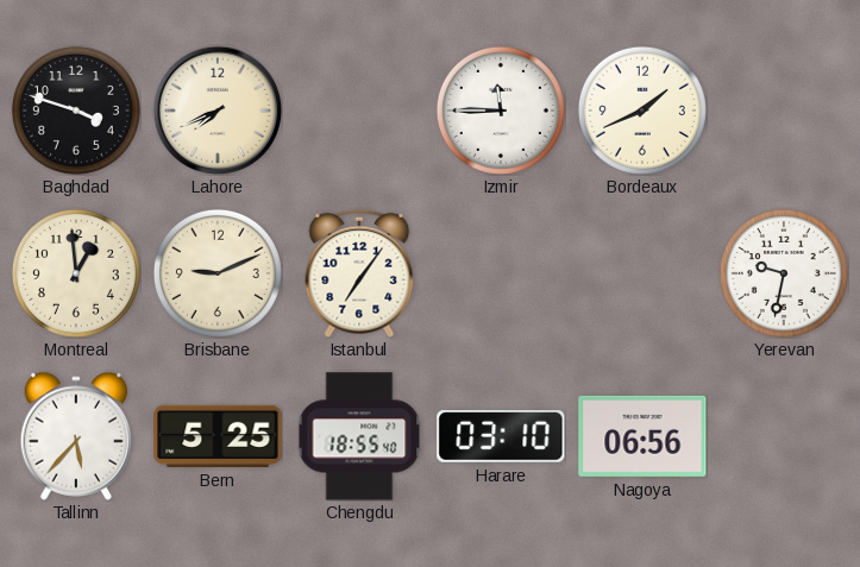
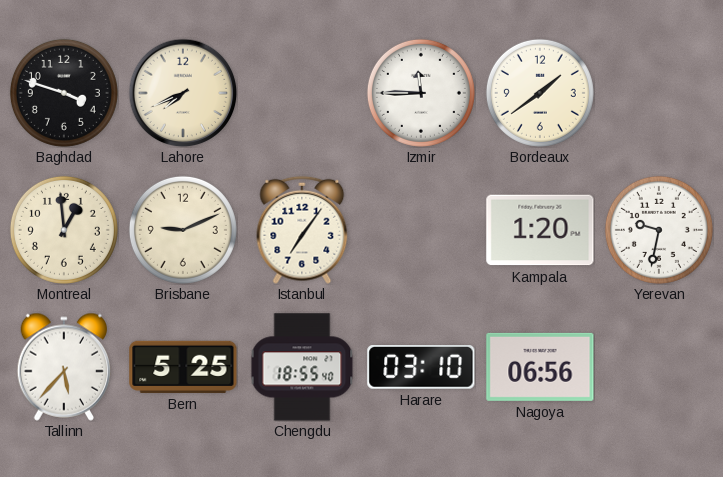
Bordeaux: 1:41 -> 1:39 (540, 93)
Kampala: none -> 1:20 (540, 230)
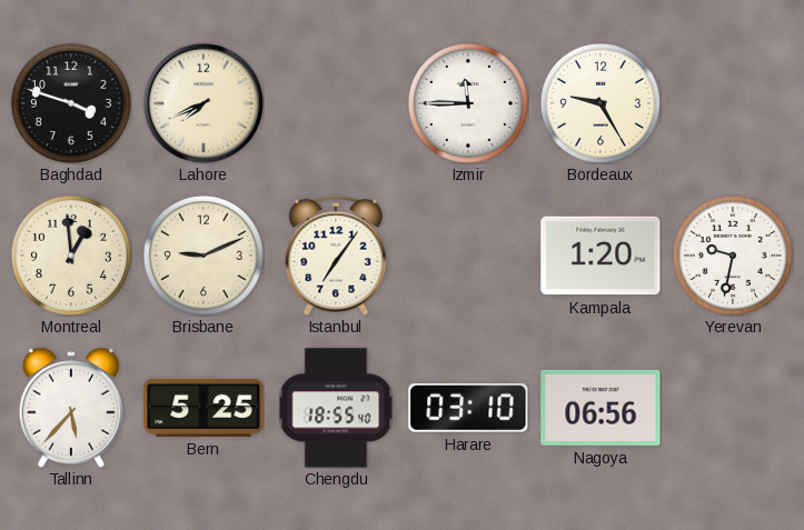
Bordeaux: 1:39 -> 9:25 (600, 103)
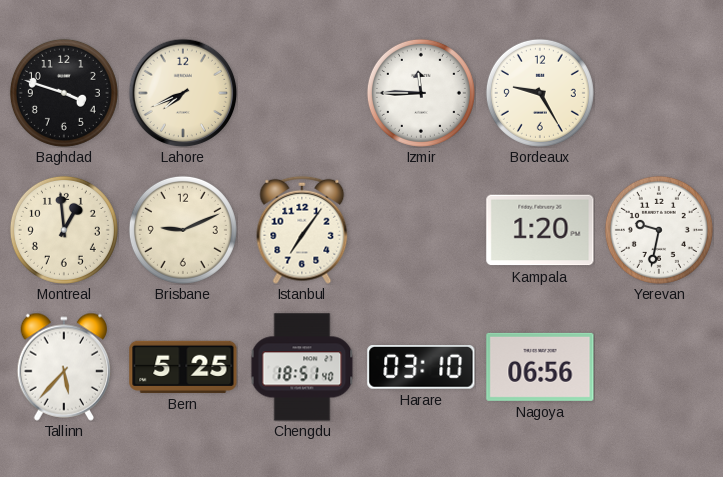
Chengdu: 18:55 -> 18:51 (302, 367)
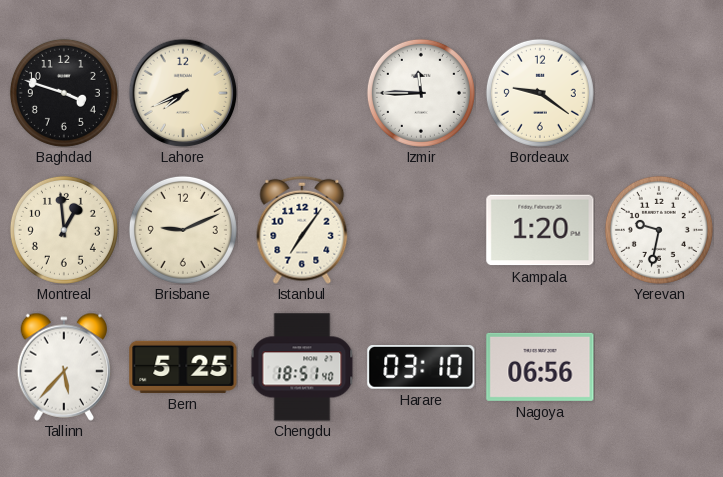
Bordeaux: 9:25 -> 9:21 (540, 93)
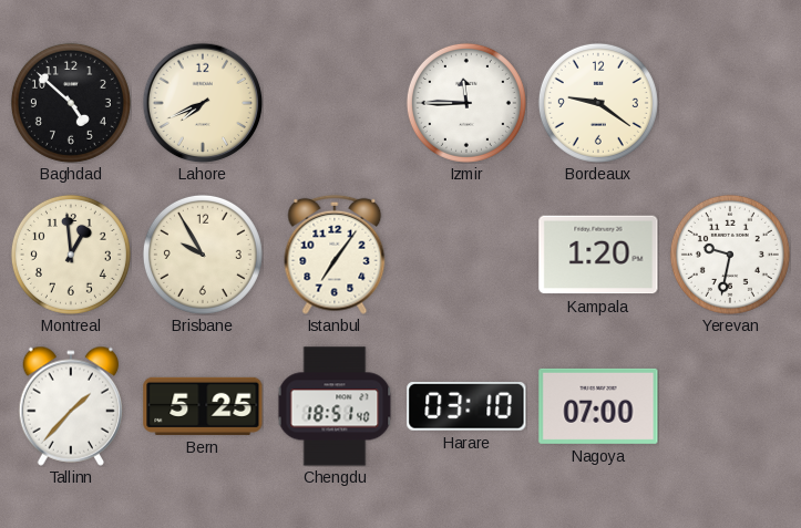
Baghdad: 3:48 -> 4:52 (71, 103)
Brisbane: 9:11 -> 9:55 (203, 255)
Tallinn: 5:37 -> 1:37 (71, 406)
Nagoya: 06:56 -> 07:00 (598, 406)
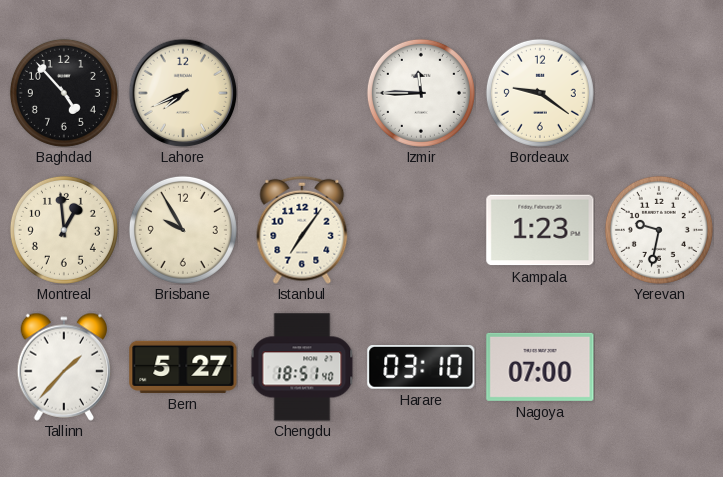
Baghdad: 4:52 -> 4:53 (64, 93)
Kampala: 1:20 -> 1:23 (540, 230)
Bern: 5:25 -> 5:27 (183, 367)
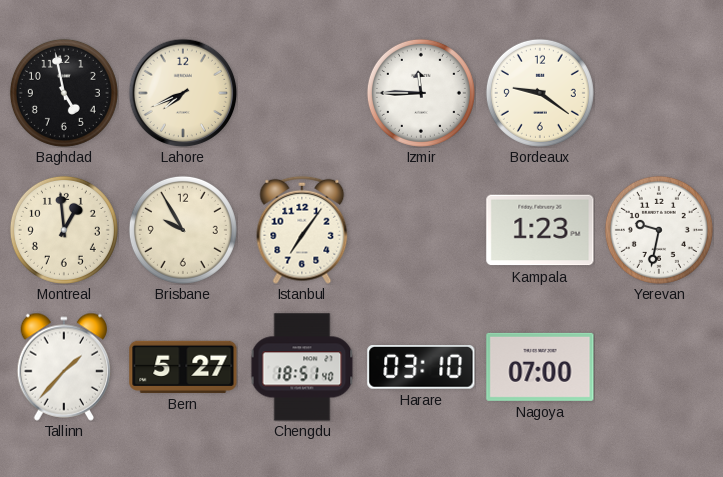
Baghdad: 4:53 -> 4:58 (64, 93)
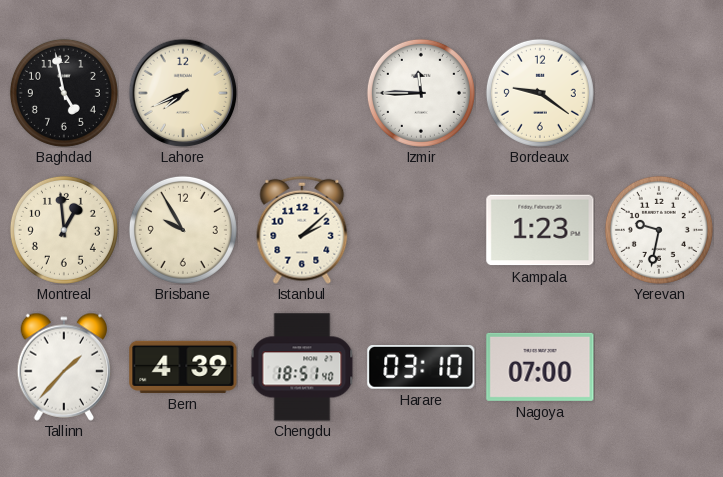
Istanbul: 7:06 -> 2:08 (302, 230)
Bern: 5:27 -> 4:39 (183, 367)
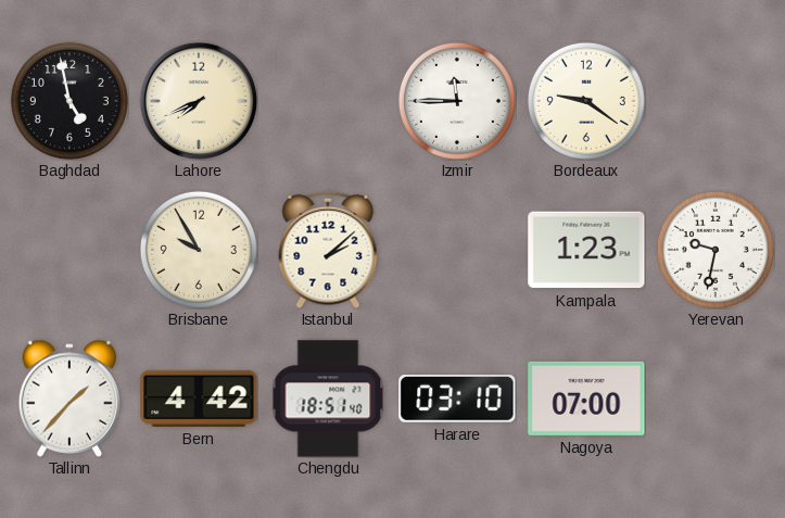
Montreal: 12:59 -> none (64, 230)
Bern: 4:39 -> 4:42 (199, 399)
